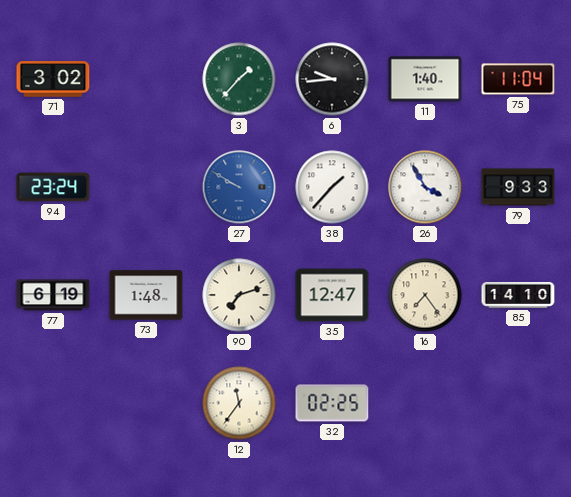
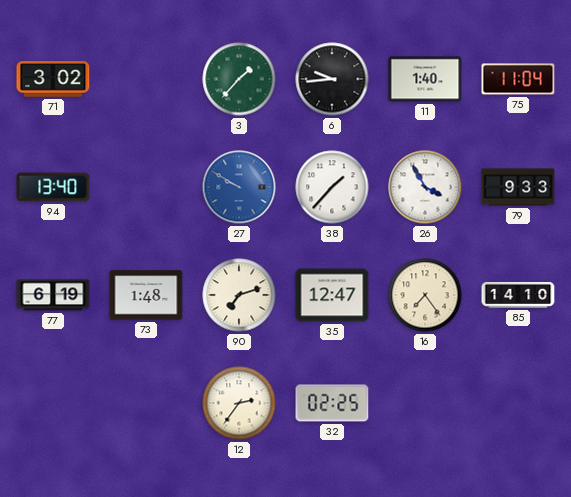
94: 23:24 -> 13:40 (53, 187)
12: 11:36 -> 2:36 (239, 403)
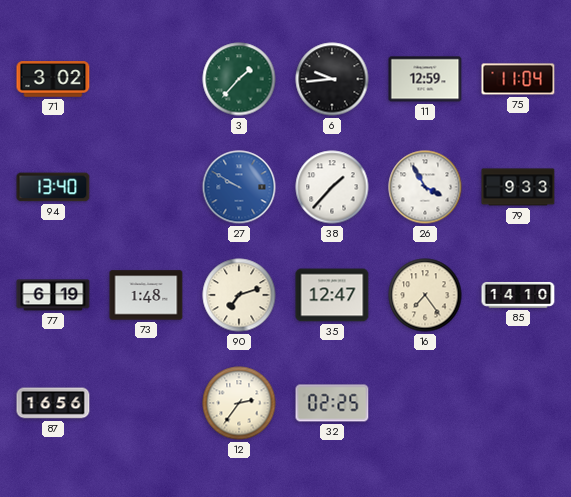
11: 1:40 -> 12:59 (425, 79)
87: none -> 16:56 (53, 403)
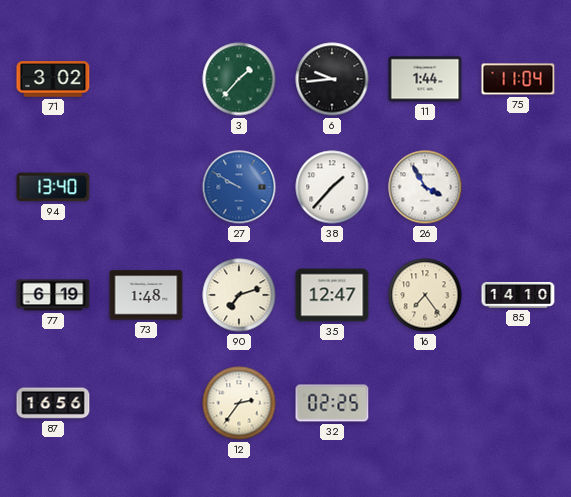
11: 12:59 -> 1:44 (425, 79)
79: 9:33 -> none (518, 187)
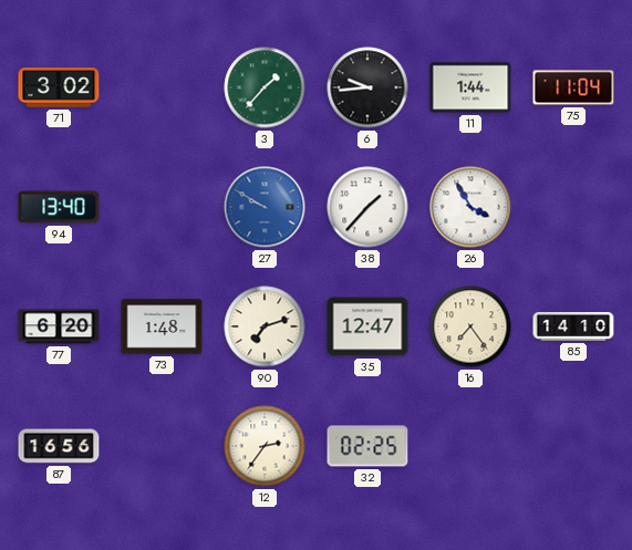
77: 6:19 -> 6:20 (59, 326)
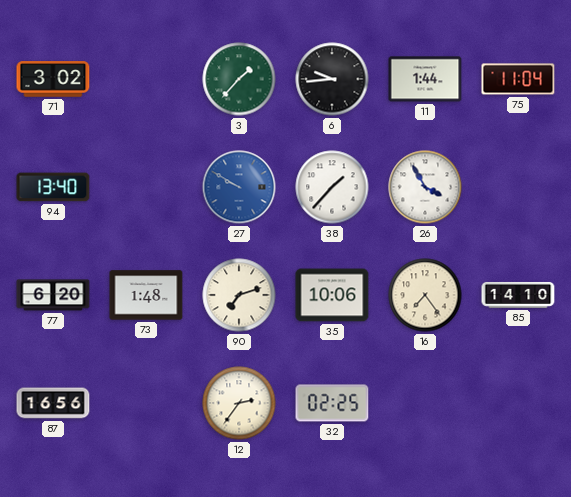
35: 12:47 -> 10:06 (332, 295)
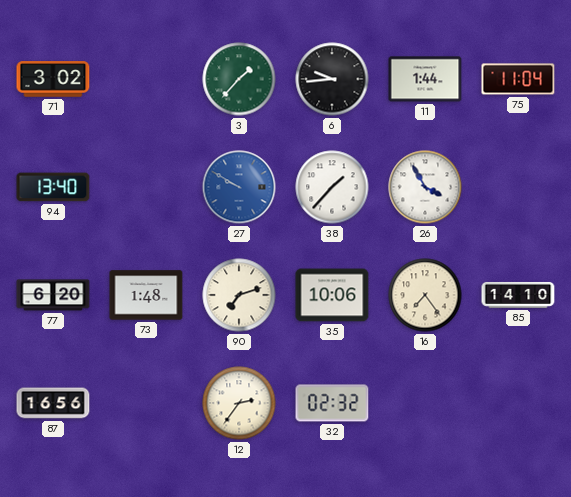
32: 02:25 -> 02:32 (332, 403)
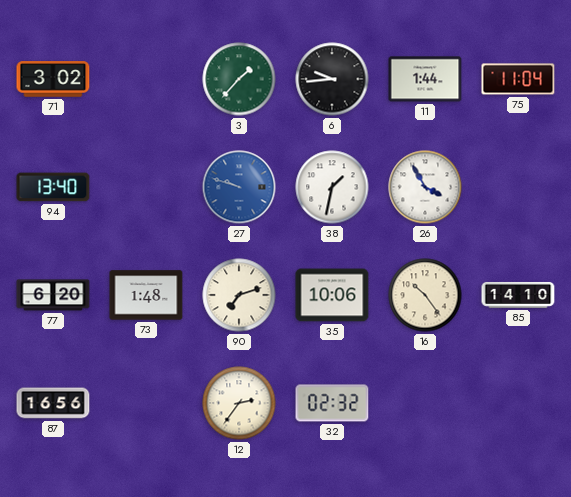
27: 9:50 -> 9:48 (239, 187)
38: 1:37 -> 1:32 (332, 187)
16: 7:24 -> 10:24 (425, 295)
